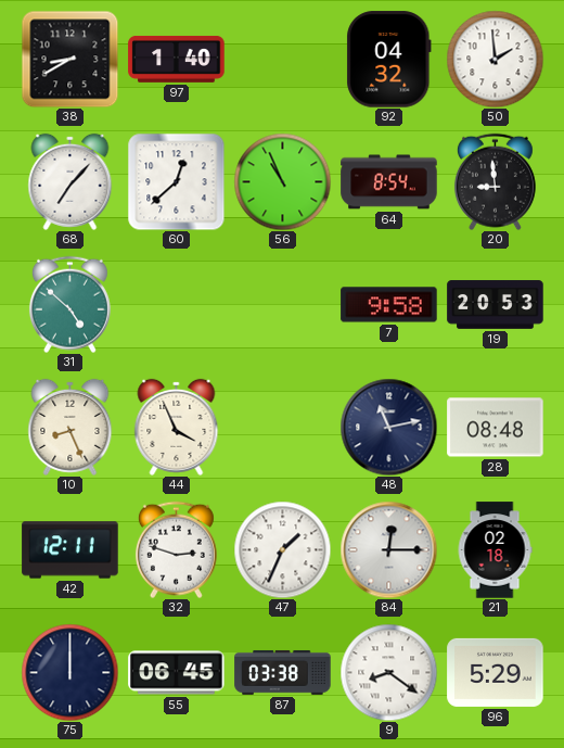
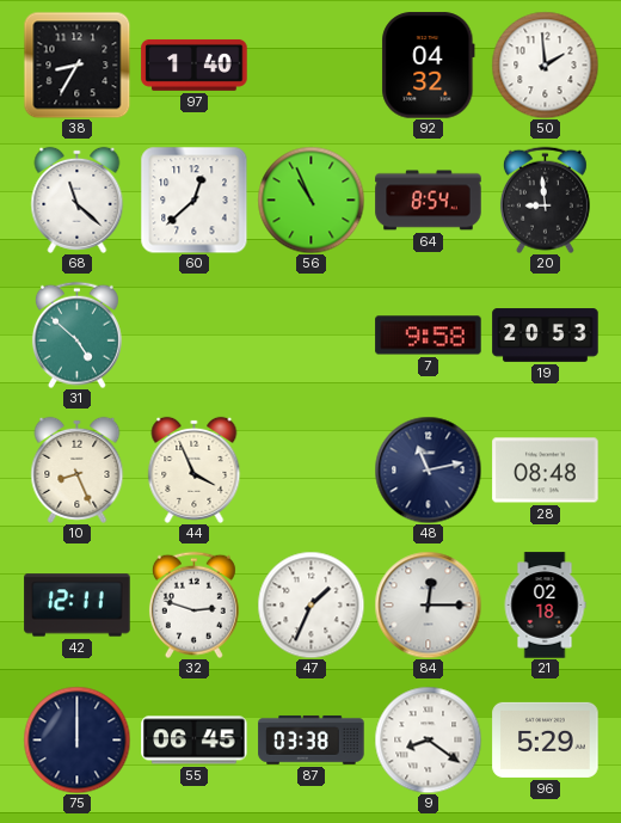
38: 8:40 -> 8:35 (76, 65)
68: 7:07 -> 11:22 (78, 199)
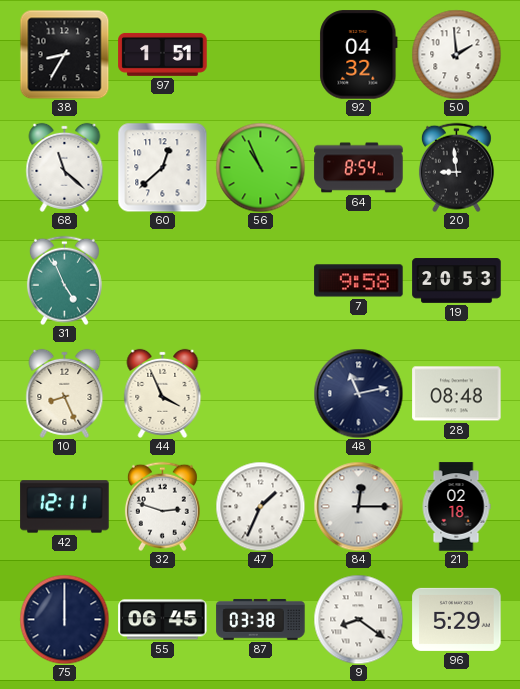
97: 1:40 -> 1:51 (163, 54)
31: 4:52 -> 4:56 (64, 280)
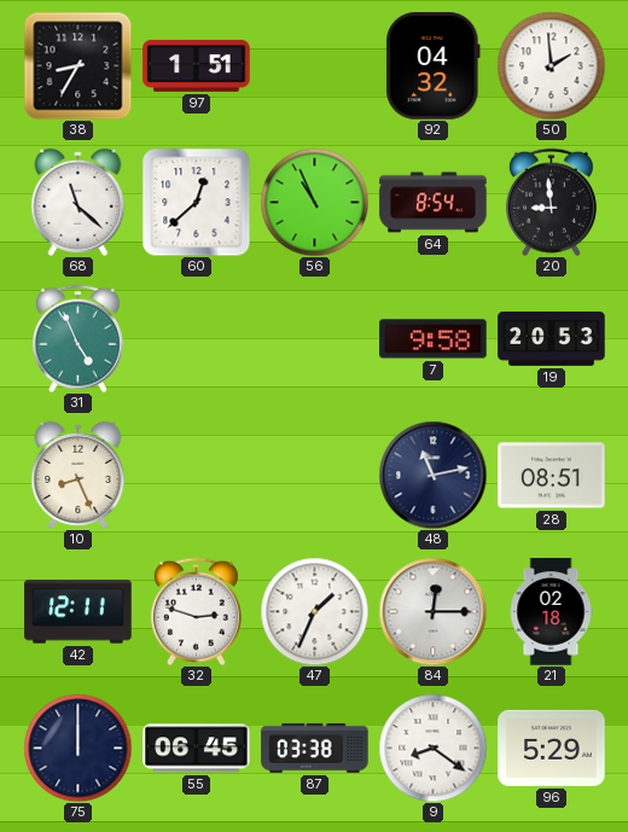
44: 3:56 -> none (163, 393)
28: 08:48 -> 08:51 (552, 476)
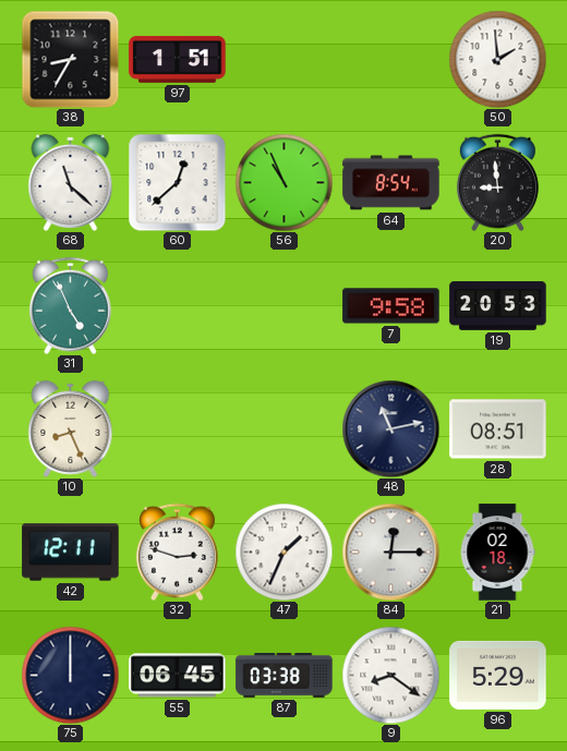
92: 04:32 -> none (434, 66)
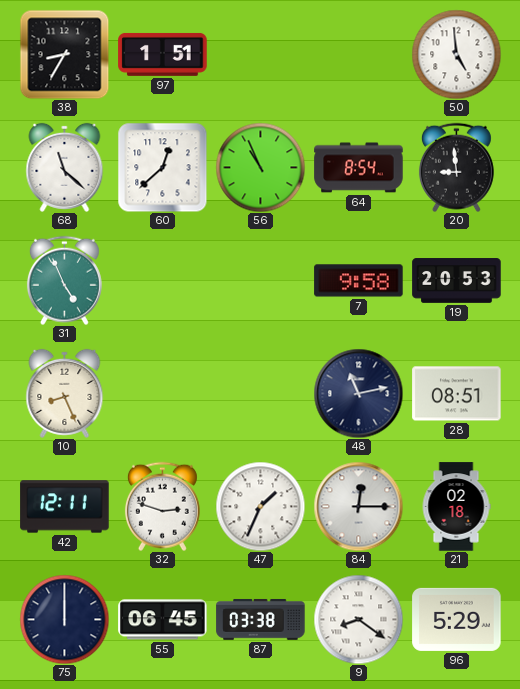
50: 1:59 -> 4:59 (456, 54)
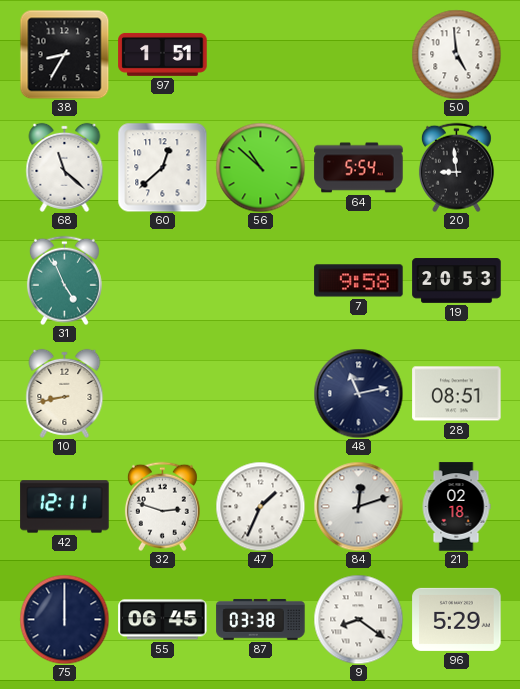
56: 10:56 -> 10:52 (260, 167)
64: 8:54 -> 5:54 (359, 168)
10: 8:26 -> 8:43 (65, 393)
84: 12:15 -> 12:12 (358, 506)
